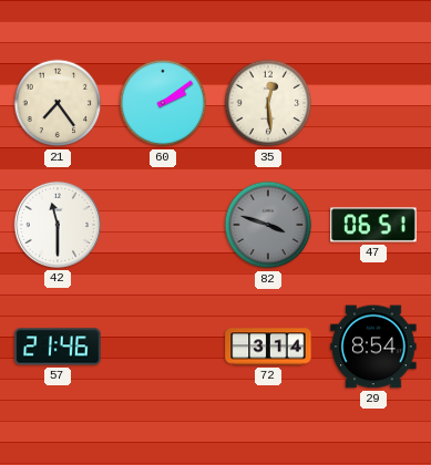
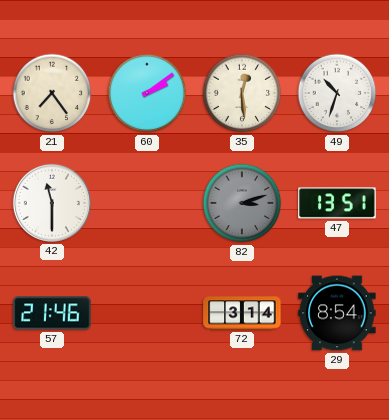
49: none -> 10:33 (337, 93)
82: 3:48 -> 3:12 (242, 203)
47: 06:51 -> 13:51 (337, 203)
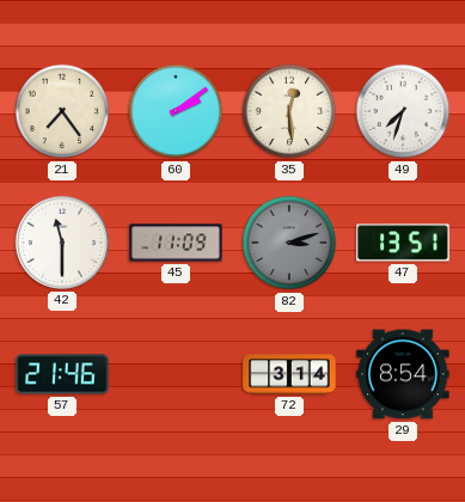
49: 10:33 -> 7:33 (403, 111)
45: none -> 11:09 (176, 243)
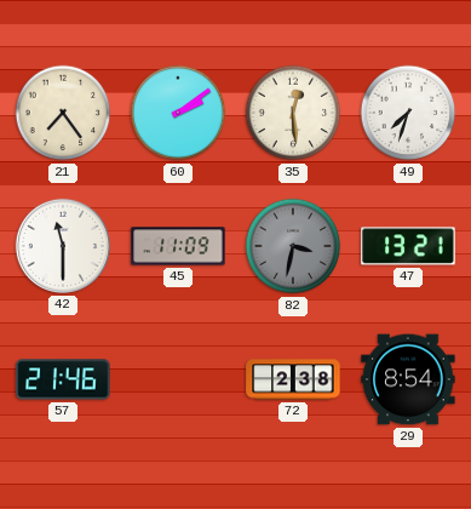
82: 3:12 -> 3:32 (293, 246)
47: 13:51 -> 13:21 (408, 246)
72: 3:14 -> 2:38 (293, 379)
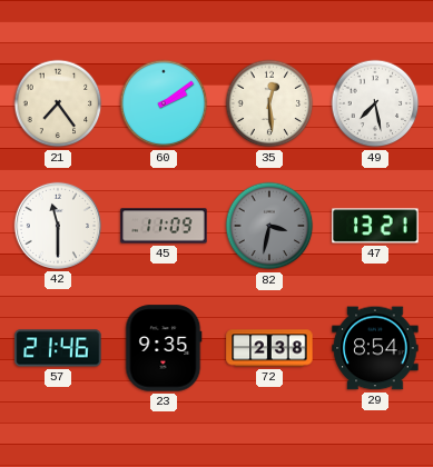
49: 7:33 -> 7:28 (375, 103)
23: none -> 9:35 (164, 348)
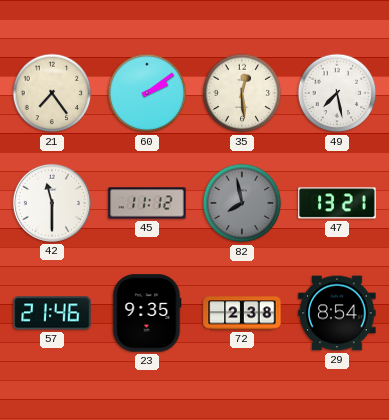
45: 11:09 -> 11:12 (147, 203)
82: 3:32 -> 7:58 (242, 203)
